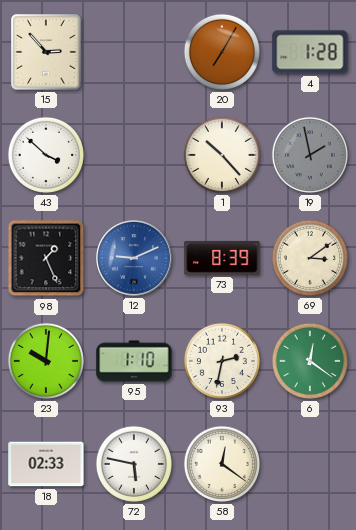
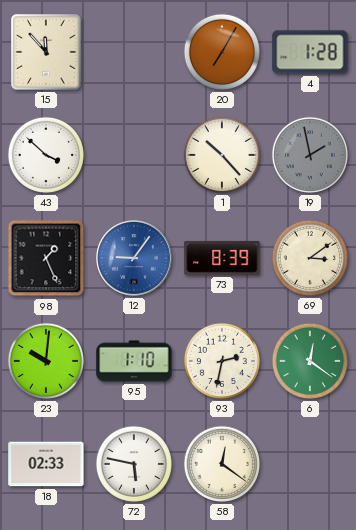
15: 2:53 -> 11:53 (46, 52)
12: 9:11 -> 9:06 (135, 259)
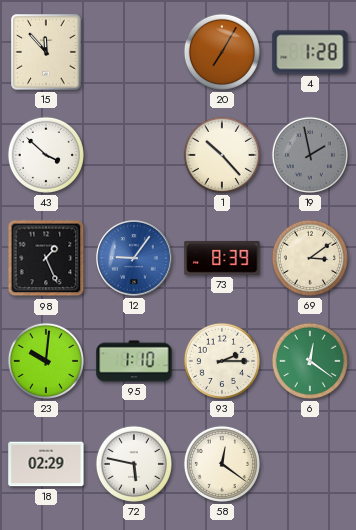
93: 2:32 -> 2:15 (222, 361)
18: 02:33 -> 02:29 (46, 464)
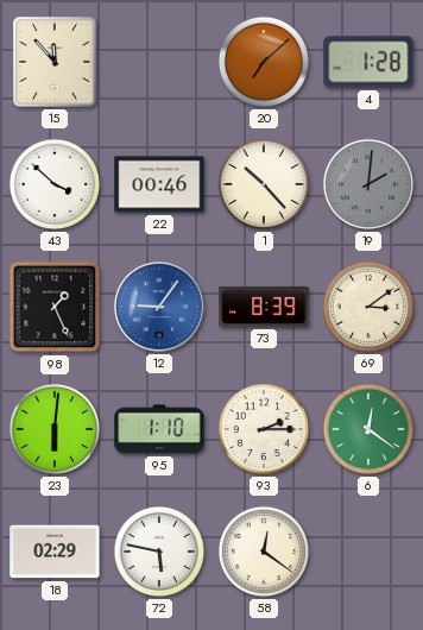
20: 7:05 -> 7:08 (264, 62)
22: none -> 00:46 (159, 184)
19: 1:58 -> 2:01 (368, 184)
23: 10:01 -> 6:01 (55, 429)
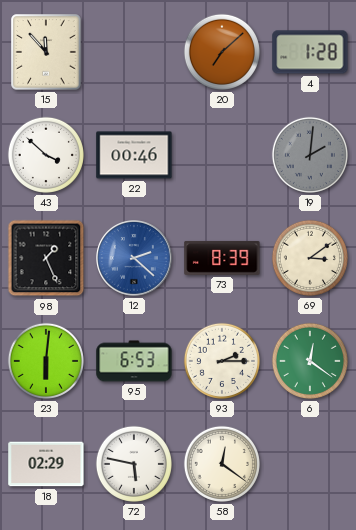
1: 10:23 -> none (264, 184)
12: 9:06 -> 2:22 (135, 259)
95: 1:10 -> 6:53 (134, 361)
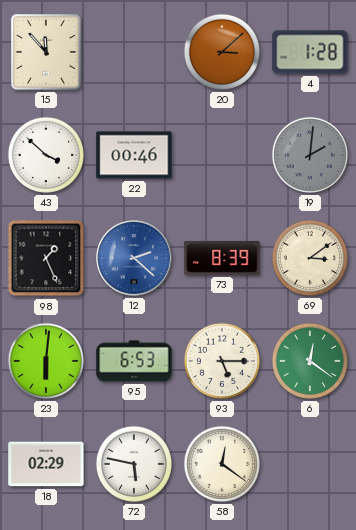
20: 7:08 -> 3:08 (222, 52)
93: 2:15 -> 5:15 (222, 361)
